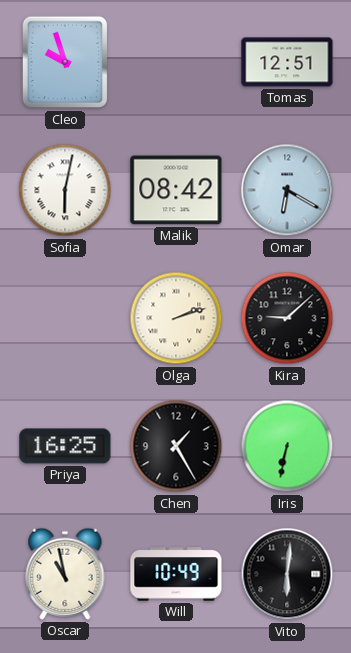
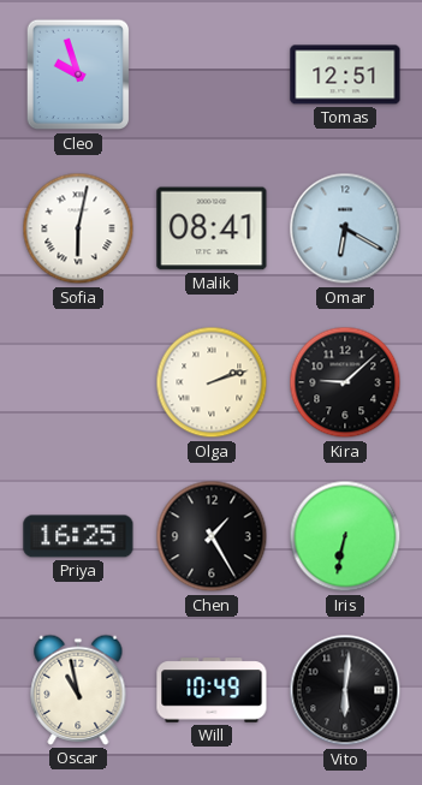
Malik: 08:42 -> 08:41 (212, 228)
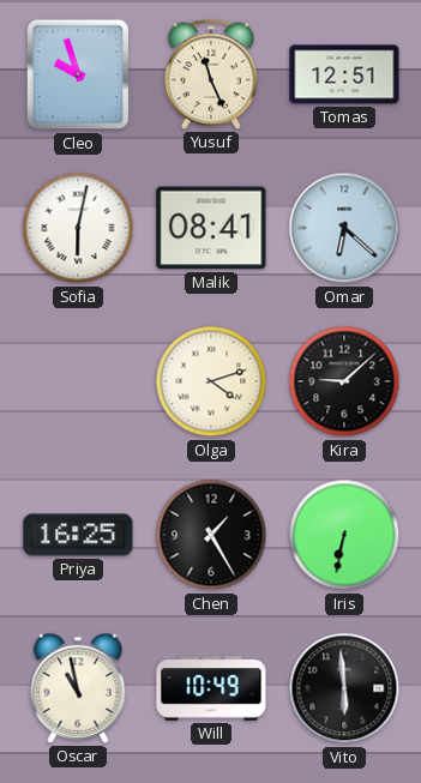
Yusuf: none -> 11:26 (211, 74)
Omar: 6:20 -> 6:22 (344, 228)
Olga: 2:12 -> 4:12 (211, 381)
Vito: 6:01 -> 5:59 (344, 688)
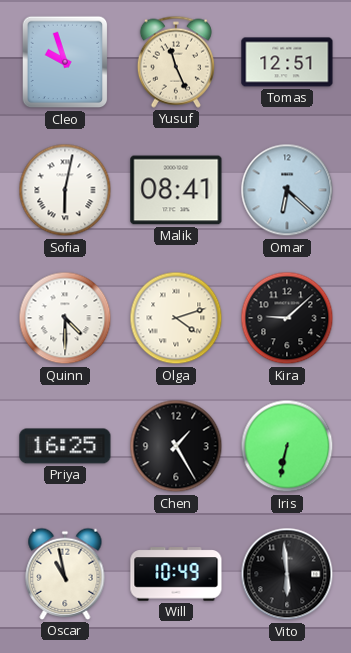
Quinn: none -> 4:30 (65, 318)
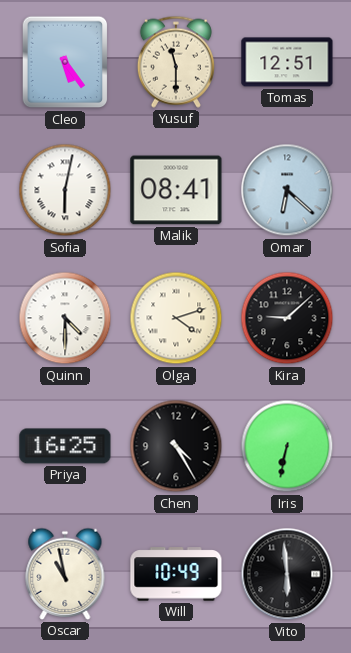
Cleo: 9:57 -> 5:24 (65, 62)
Yusuf: 11:26 -> 11:30 (176, 62)
Chen: 1:25 -> 4:25 (176, 446)
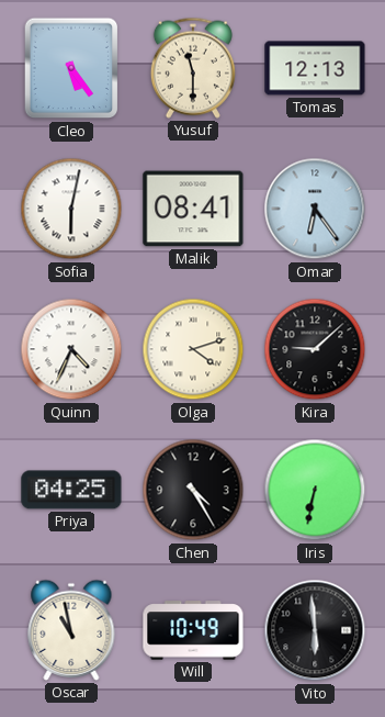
Tomas: 12:51 -> 12:13 (315, 68)
Omar: 6:22 -> 6:24 (315, 209)
Quinn: 4:30 -> 4:34 (71, 349)
Priya: 16:25 -> 04:25 (71, 490)
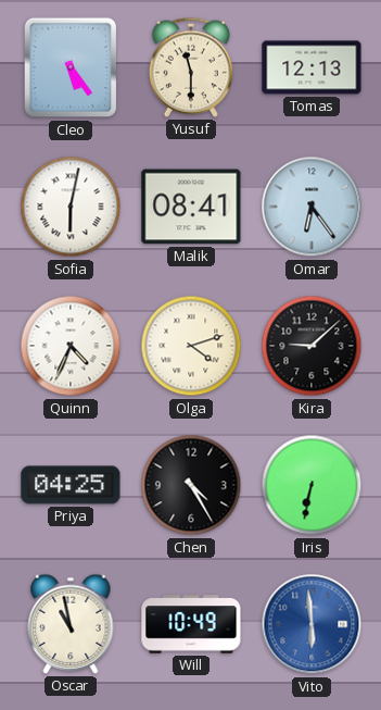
Vito dial: black -> blue (312, 624)
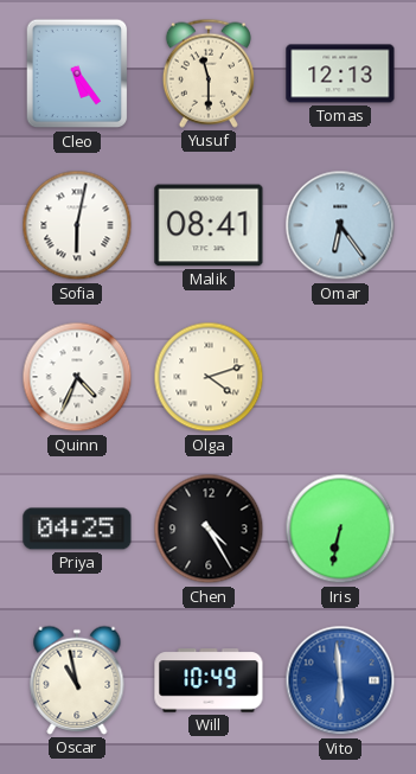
Kira: 9:08 -> none (312, 346)
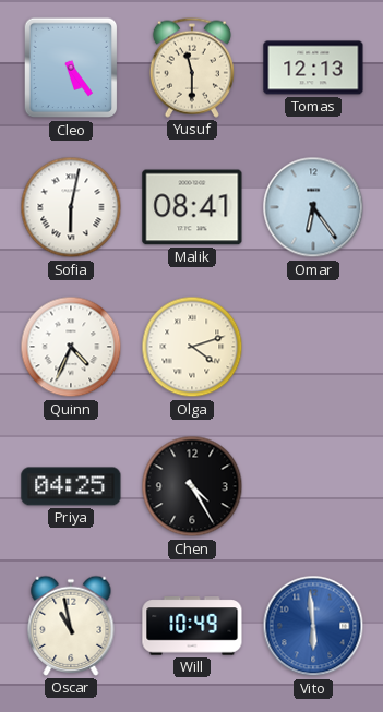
Iris: 6:32 -> none (340, 529)
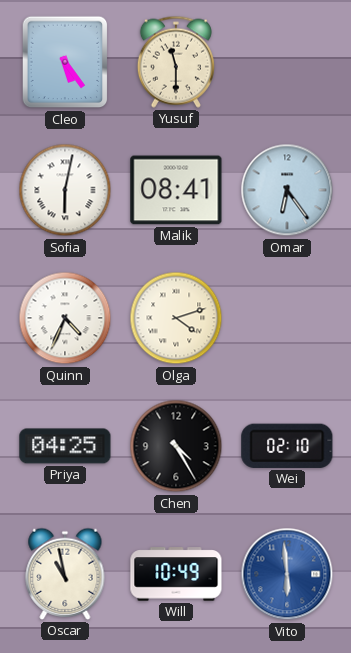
Tomas: 12:13 -> none (313, 68)
Wei: none -> 02:10 (287, 446)
